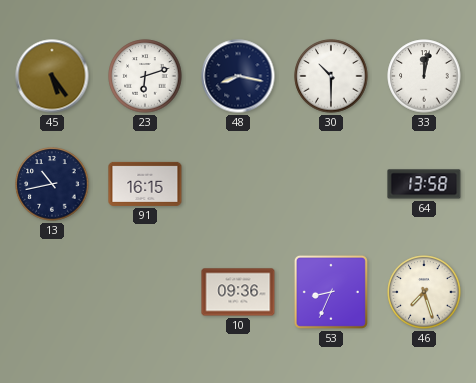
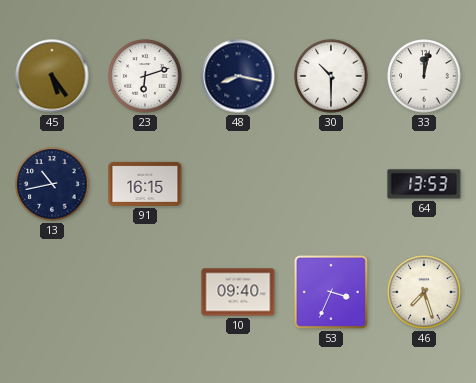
64: 13:58 -> 13:53 (424, 184)
10: 09:36 -> 09:40 (238, 292)
53: 8:34 -> 3:34 (331, 292)
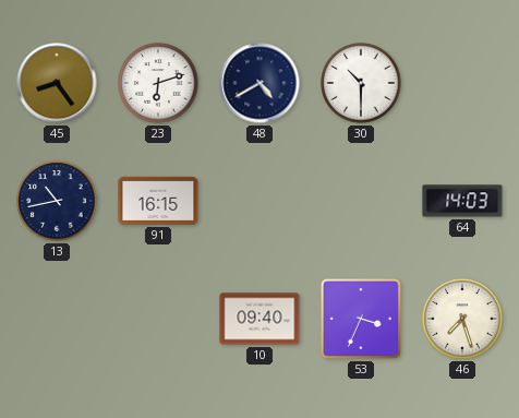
45: 5:24 -> 8:24 (57, 83)
48: 8:17 -> 4:40 (259, 83)
33: 12:02 -> none (424, 76)
64: 13:53 -> 14:03 (462, 201)
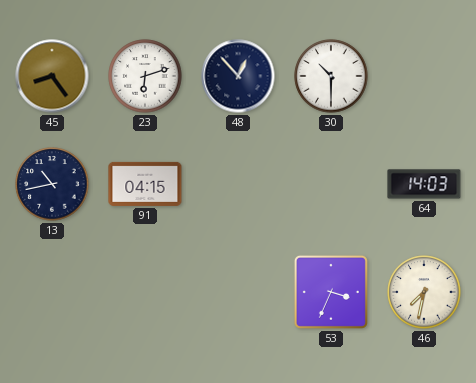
48: 4:40 -> 12:53 (238, 76)
91: 16:15 -> 04:15 (145, 184)
10: 09:40 -> none (259, 319)
46: 7:27 -> 7:32 (424, 292)
